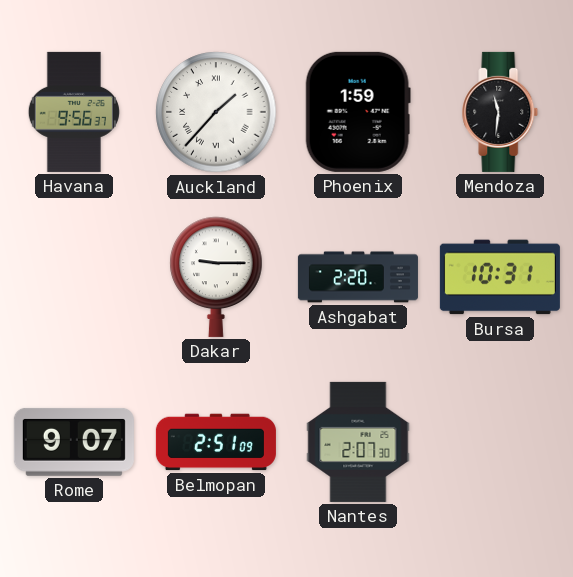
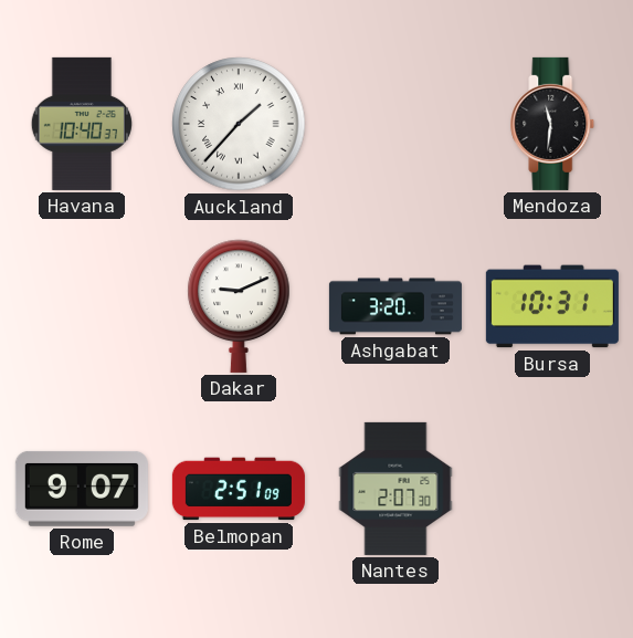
Havana: 9:56 -> 10:40 (82, 124)
Phoenix: 1:59 -> none (358, 112)
Dakar: 9:15 -> 9:11 (239, 306)
Ashgabat: 2:20 -> 3:20 (395, 306)
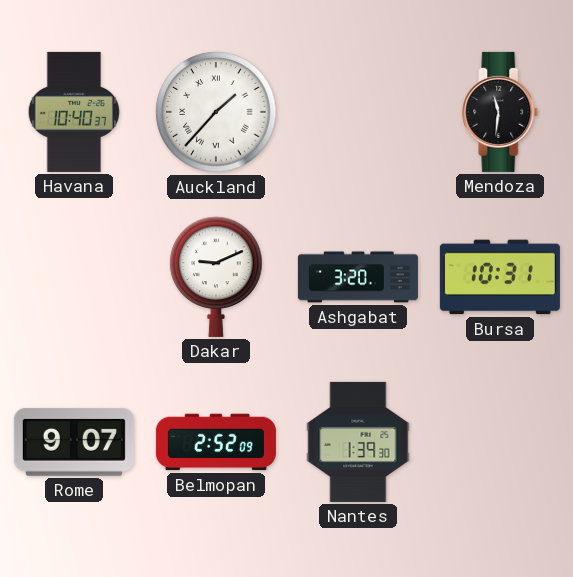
Belmopan: 2:51 -> 2:52 (216, 442)
Nantes: 2:07 -> 1:39 (358, 442)
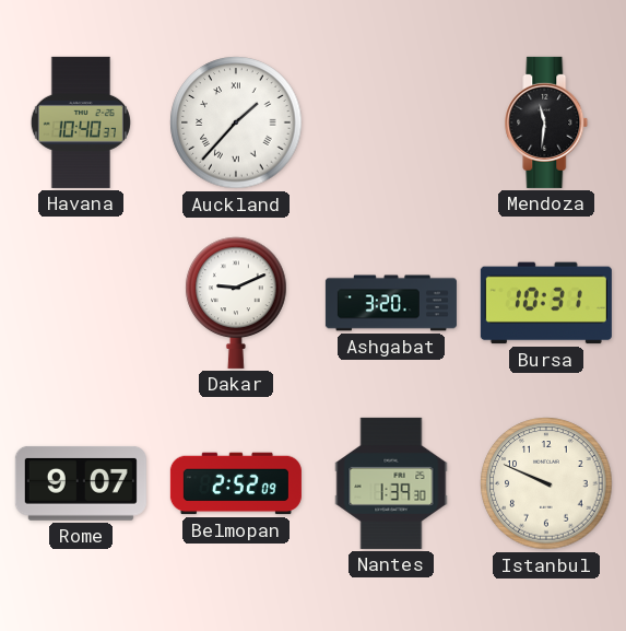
Istanbul: none -> 9:49 (546, 483)
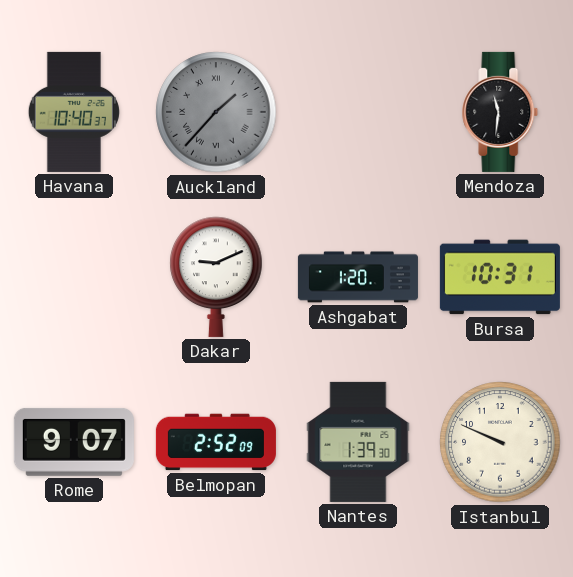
Auckland dial: white -> grey (216, 112)
Ashgabat: 3:20 -> 1:20 (358, 277)
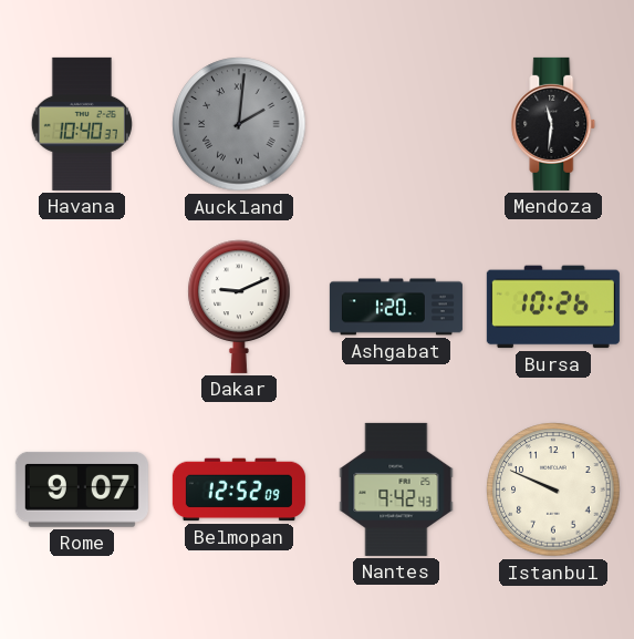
Auckland: 1:37 -> 2:01 (239, 124)
Bursa: 10:31 -> 10:26 (553, 307)
Belmopan: 2:52 -> 12:52 (239, 489)
Nantes: 1:39 -> 9:42 (396, 489)
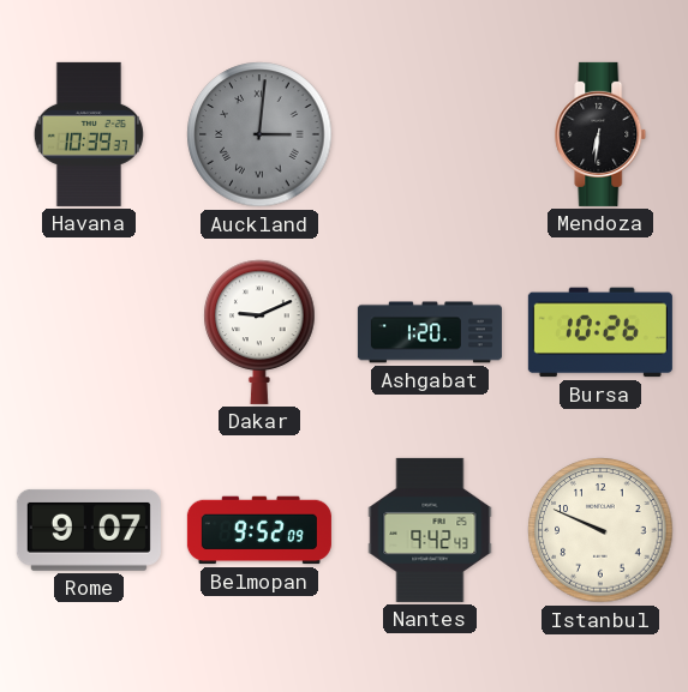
Havana: 10:40 -> 10:39 (89, 134)
Auckland: 2:01 -> 3:01 (259, 134)
Mendoza: 11:31 -> 6:31 (600, 134)
Belmopan: 12:52 -> 9:52 (259, 530)
